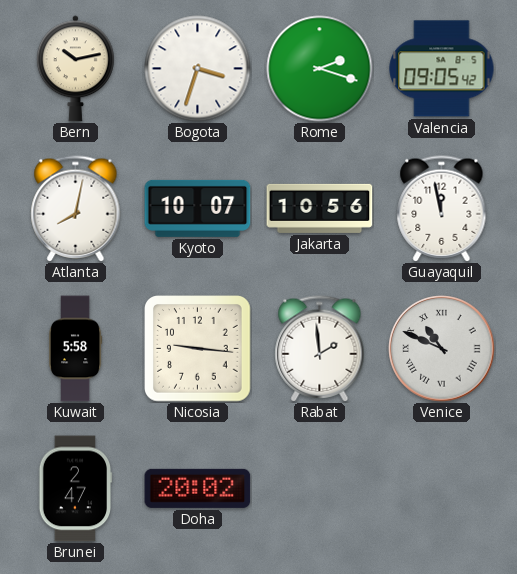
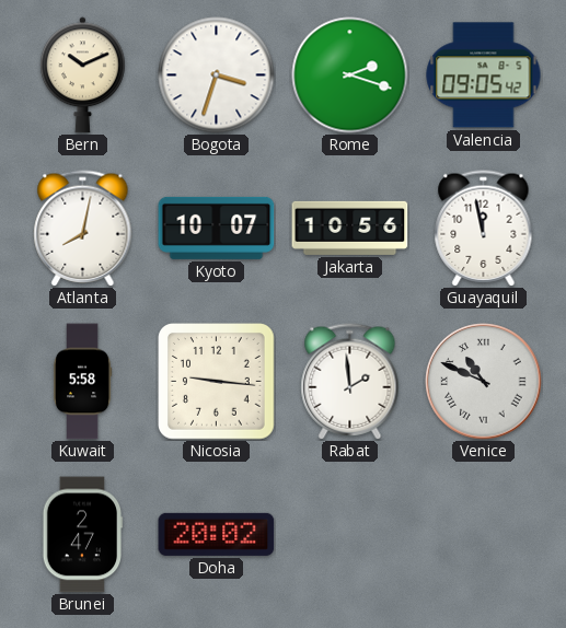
Bern: 10:13 -> 10:11 (82, 75)
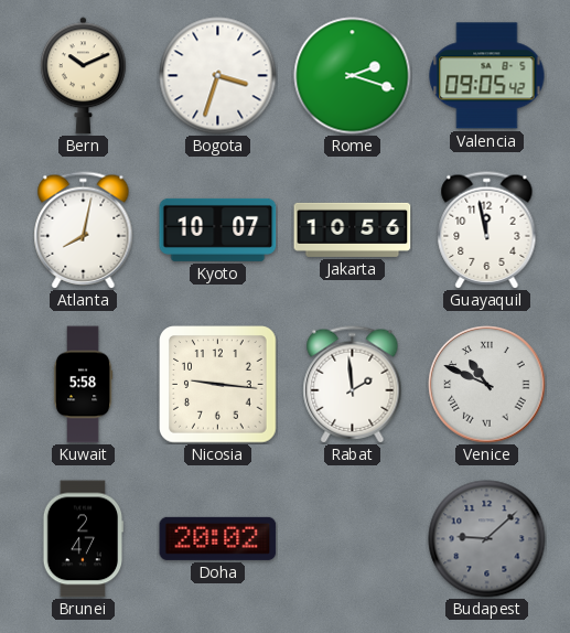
Budapest: none -> 9:08 (487, 539)
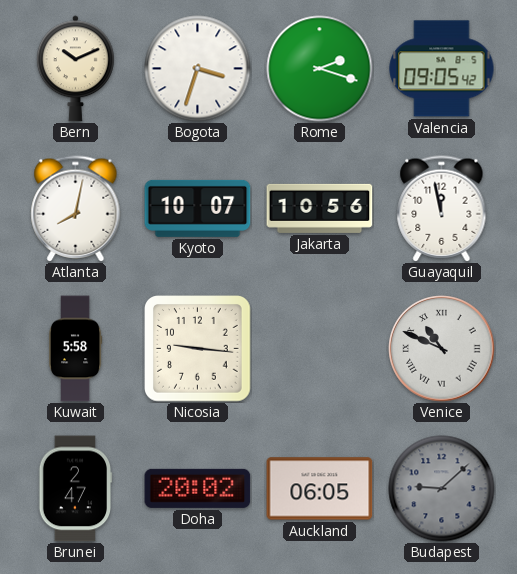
Rabat: 1:59 -> none (353, 385)
Auckland: none -> 06:05 (320, 489)
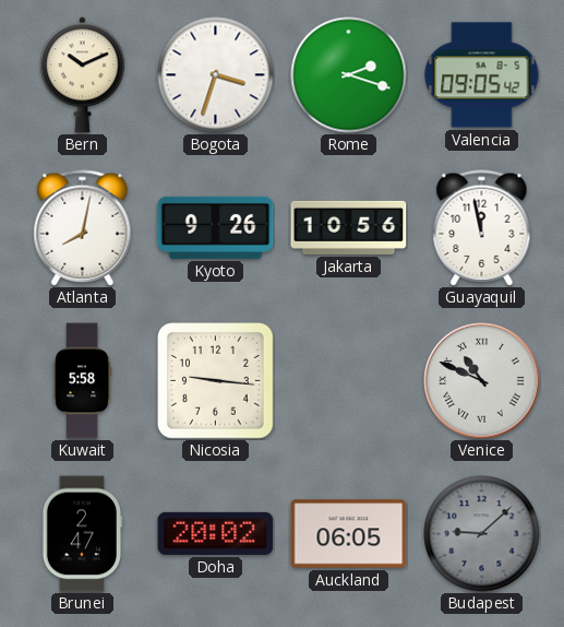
Kyoto: 10:07 -> 9:26 (216, 227)
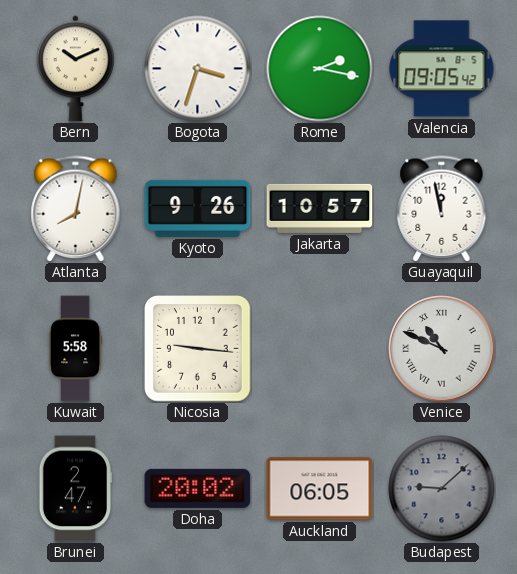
Rome: 2:18 -> 2:17 (320, 69)
Jakarta: 10:56 -> 10:57 (320, 208)
